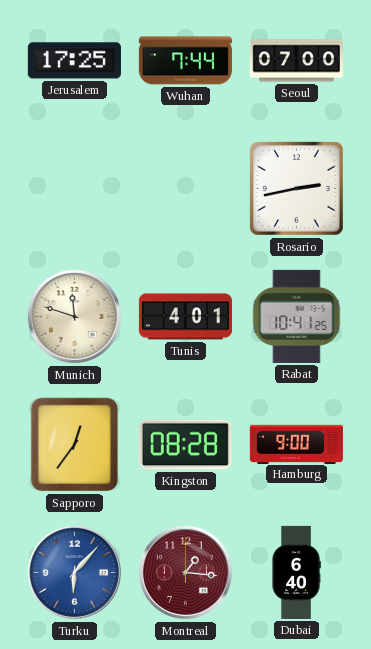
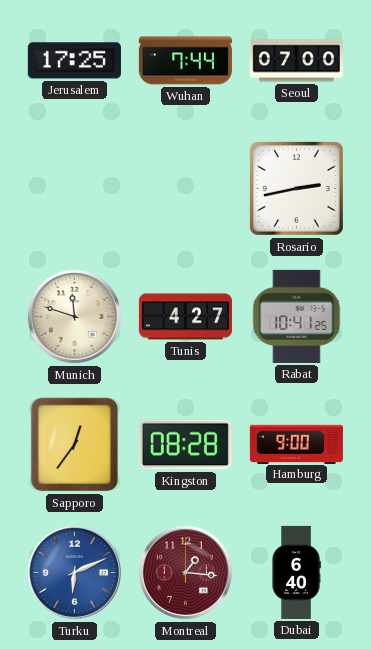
Tunis: 4:01 -> 4:27 (185, 317)
Turku: 6:07 -> 6:11 (74, 572)
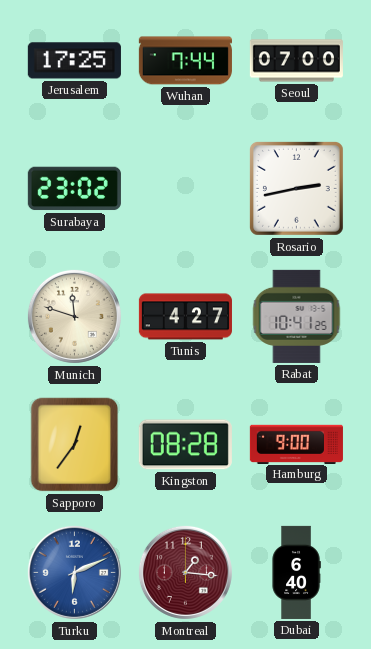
Surabaya: none -> 23:02 (74, 189)
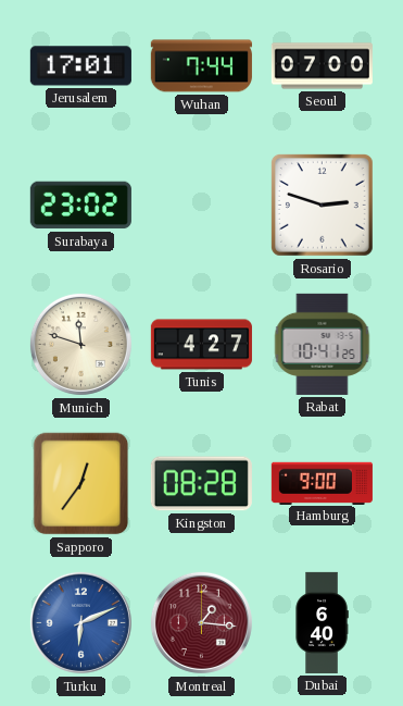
Jerusalem: 17:25 -> 17:01 (80, 66)
Rosario: 2:43 -> 2:48 (322, 205)
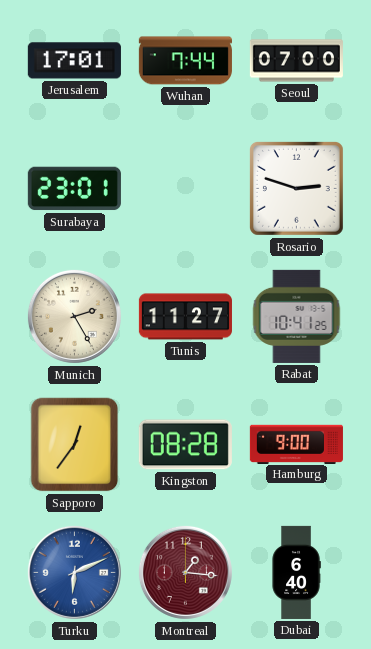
Surabaya: 23:02 -> 23:01 (74, 189)
Munich: 11:48 -> 2:25 (74, 316)
Tunis: 4:27 -> 11:27 (185, 317)
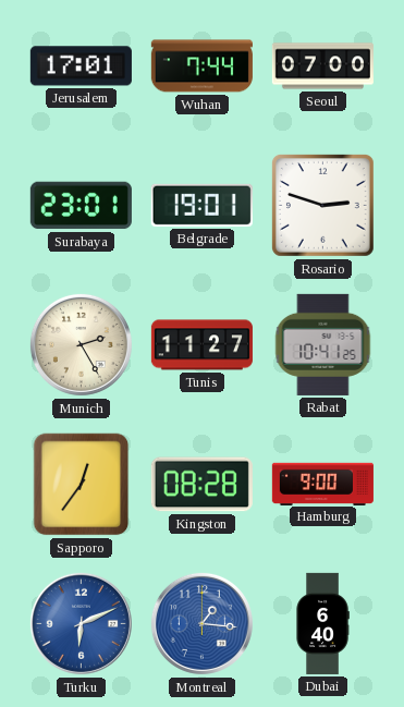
Belgrade: none -> 19:01 (201, 205)
Montreal dial: burgundy -> blue (201, 623)
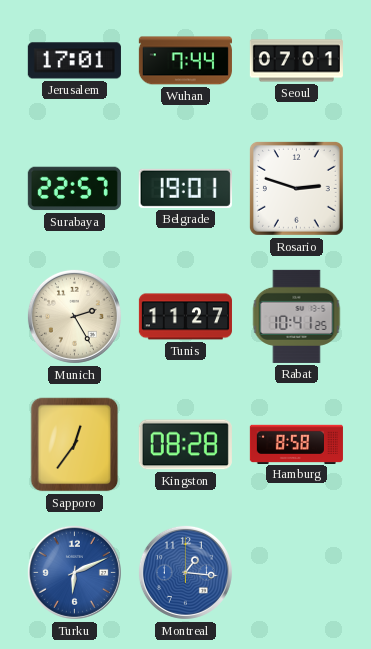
Seoul: 07:00 -> 07:01 (296, 61)
Surabaya: 23:01 -> 22:57 (74, 189)
Hamburg: 9:00 -> 8:58 (296, 444)
Dubai: 6:40 -> none (322, 623)
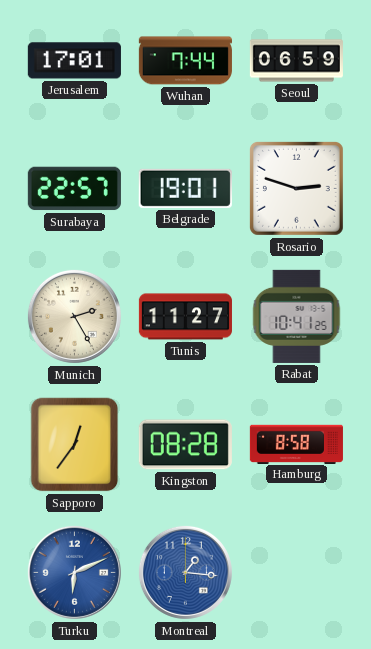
Seoul: 07:01 -> 06:59 (296, 61)
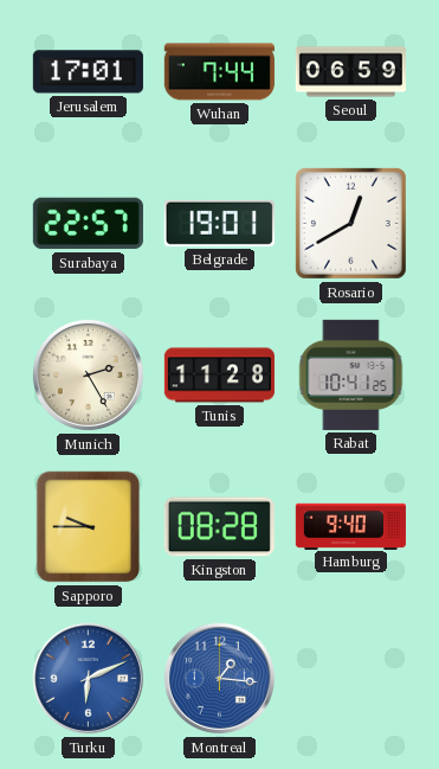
Rosario: 2:48 -> 12:40 (350, 223)
Tunis: 11:27 -> 11:28 (219, 376)
Sapporo: 12:36 -> 9:45 (89, 527)
Hamburg: 8:58 -> 9:40 (350, 526)
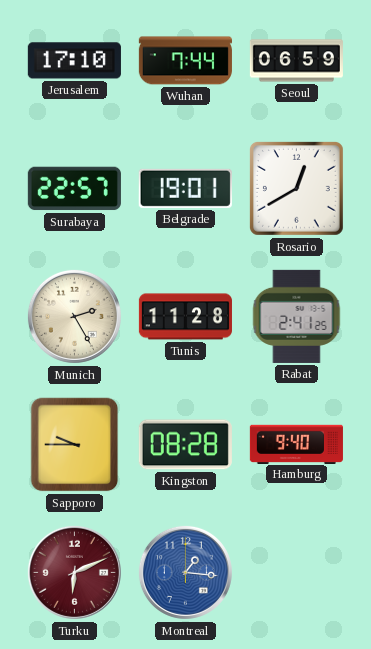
Jerusalem: 17:01 -> 17:10 (74, 61)
Rabat: 10:41 -> 2:41 (297, 316)
Turku dial: blue -> burgundy (74, 572)
